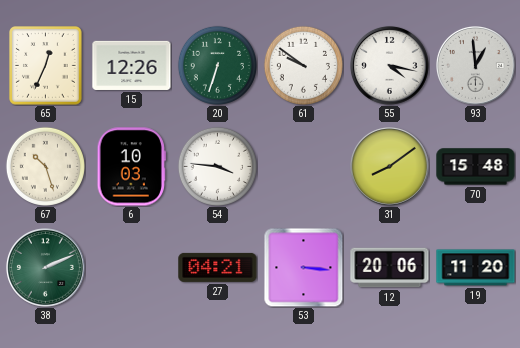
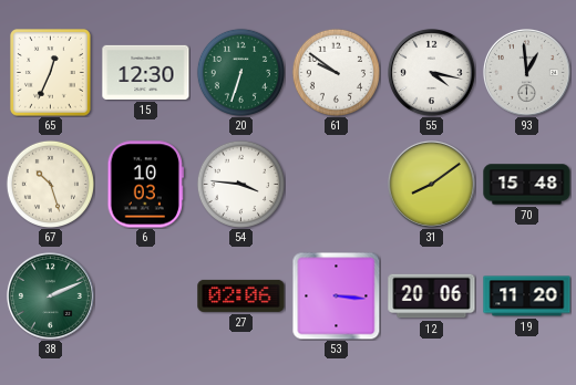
15: 12:26 -> 12:30 (146, 72)
27: 04:21 -> 02:06 (241, 295)
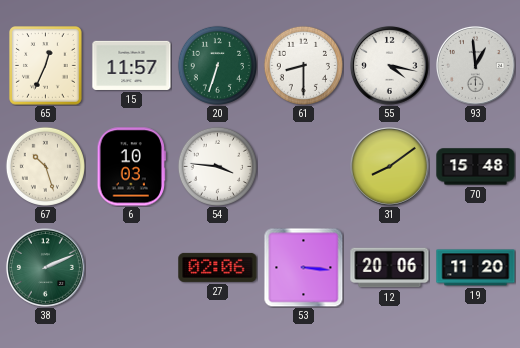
15: 12:30 -> 11:57 (132, 65)
61: 9:51 -> 8:30 (303, 65)
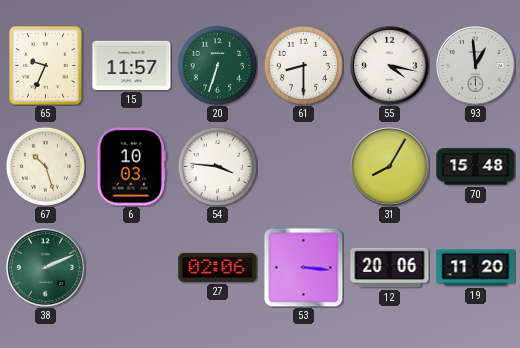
65: 12:34 -> 9:34 (46, 66)
31: 8:09 -> 8:05 (390, 167)
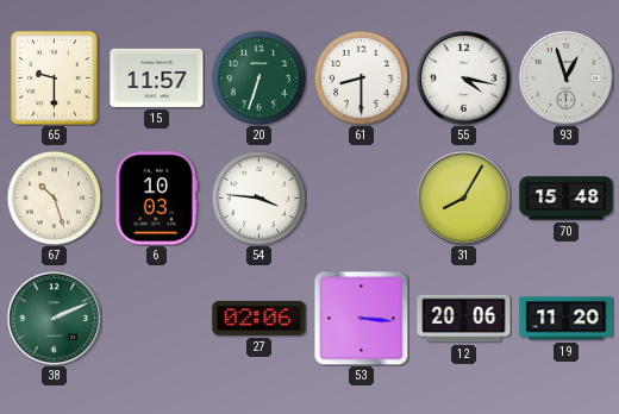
65: 9:34 -> 9:30 (55, 79)
93: 12:59 -> 12:57 (567, 79)
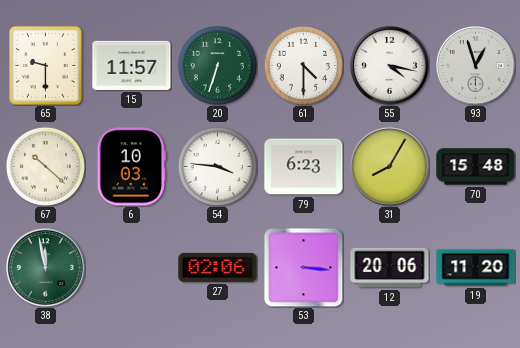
61: 8:30 -> 4:30 (303, 65)
67: 10:27 -> 10:22 (45, 166)
79: none -> 6:23 (304, 167)
38: 2:11 -> 11:58 (46, 268)
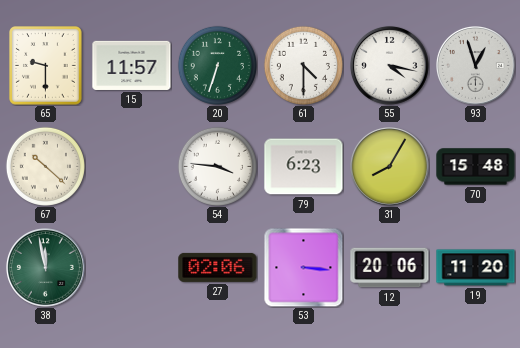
6: 10:03 -> none (131, 167)
